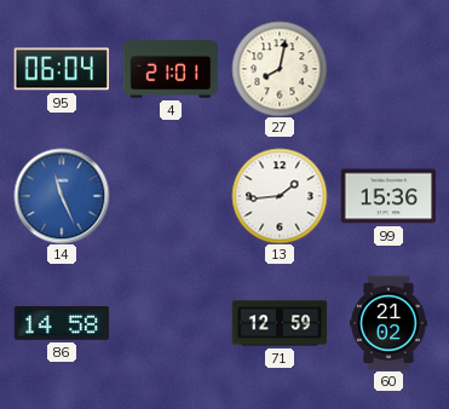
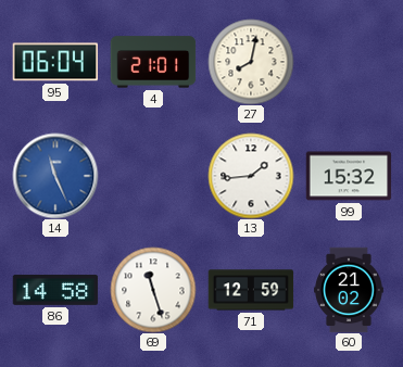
99: 15:36 -> 15:32 (349, 176)
69: none -> 11:27 (153, 290)
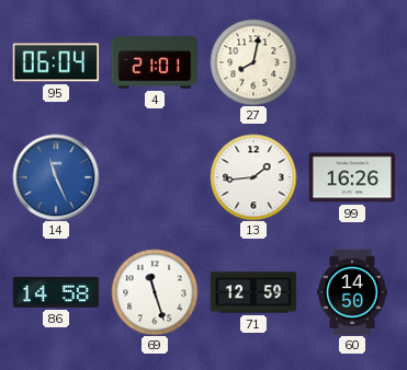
99: 15:32 -> 16:26 (352, 177)
60: 21:02 -> 14:50 (353, 292)
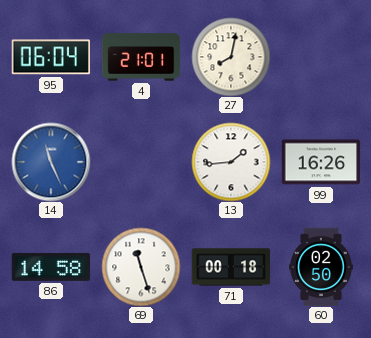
71: 12:59 -> 00:18 (231, 267)
60: 14:50 -> 02:50 (322, 267)
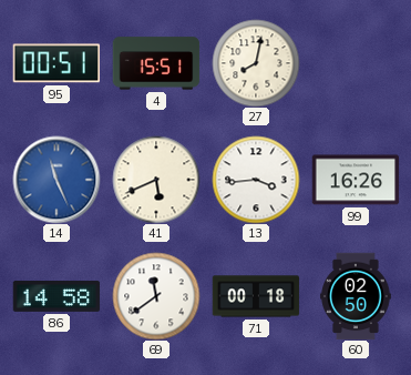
95: 06:04 -> 00:51 (55, 63)
4: 21:01 -> 15:51 (156, 63)
41: none -> 5:41 (156, 180)
13: 1:44 -> 3:44 (256, 180)
69: 11:27 -> 11:39 (156, 296)
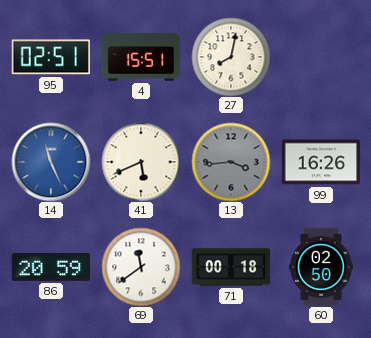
95: 00:51 -> 02:51 (50, 57)
13 dial: white -> grey (231, 162)
86: 14:58 -> 20:59 (51, 267)
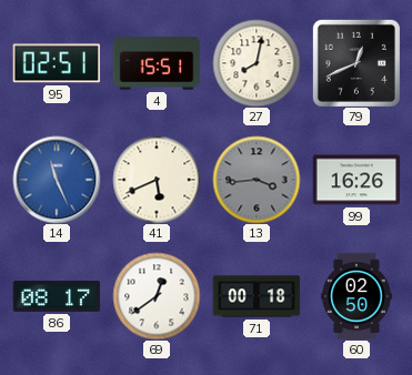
79: none -> 12:41 (356, 63)
86: 20:59 -> 08:17 (57, 296)
69: 11:39 -> 12:39 (157, 296)
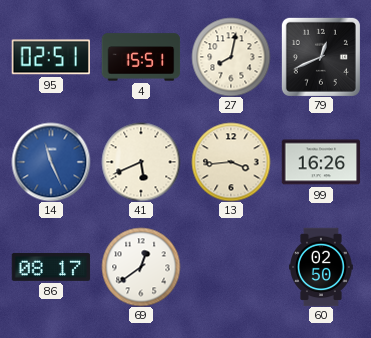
13 dial: grey -> cream (231, 162)
71: 00:18 -> none (257, 296)
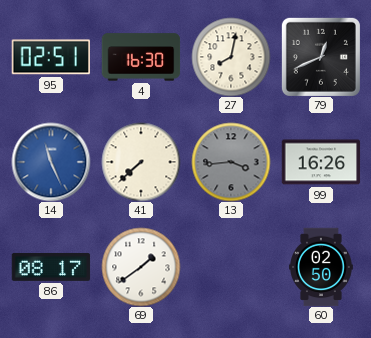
4: 15:51 -> 16:30 (141, 57)
41: 5:41 -> 7:38 (141, 162)
13 dial: cream -> grey (231, 162)
69: 12:39 -> 1:39 (141, 267)
